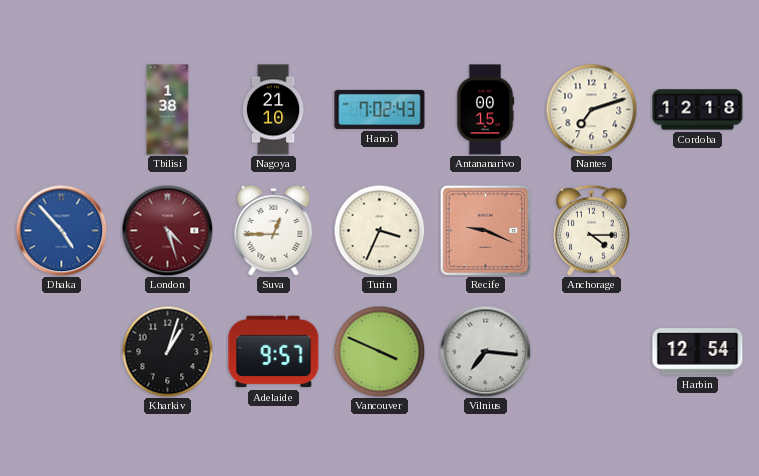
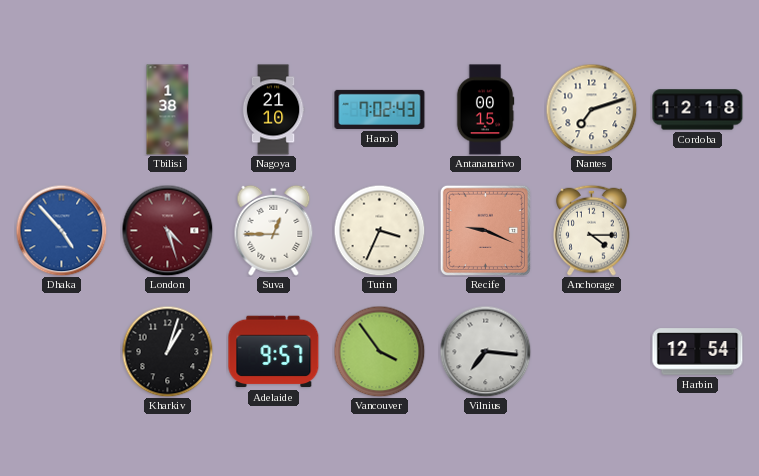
Vancouver: 3:49 -> 3:54 (379, 351)
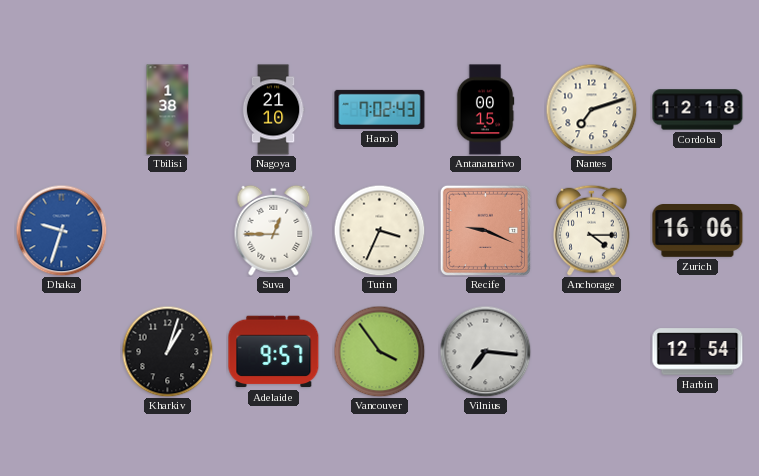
Dhaka: 4:53 -> 9:33 (61, 230)
London: 4:27 -> none (167, 230)
Zurich: none -> 16:06 (698, 231)
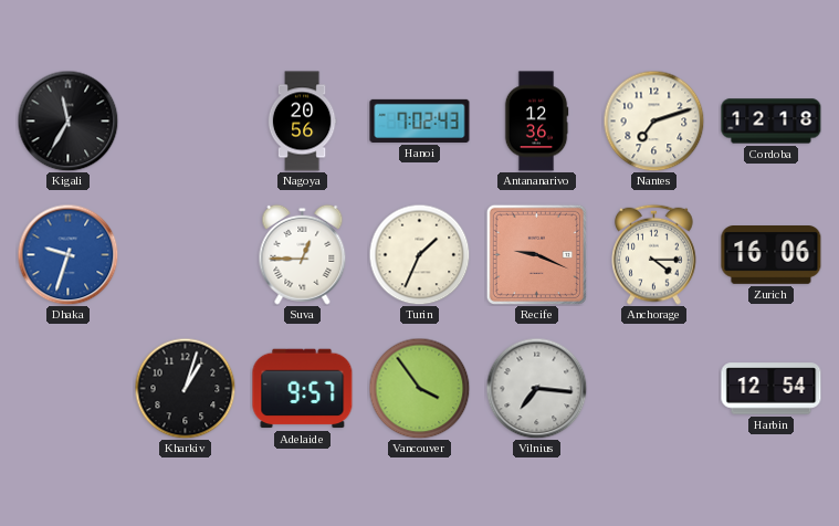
Kigali: none -> 11:35 (67, 120)
Tbilisi: 1:38 -> none (168, 110)
Nagoya: 21:10 -> 20:56 (302, 122)
Antananarivo: 00:15 -> 12:36 (536, 122)
Turin: 3:34 -> 1:34 (419, 254)
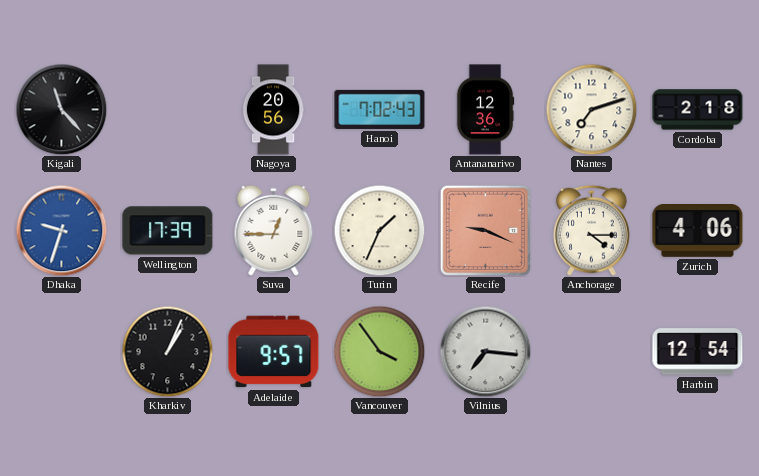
Kigali: 11:35 -> 11:23 (61, 109)
Cordoba: 12:18 -> 2:18 (698, 110)
Wellington: none -> 17:39 (168, 231)
Zurich: 16:06 -> 4:06 (698, 231)
Kharkiv: 1:03 -> 1:04 (167, 351)
